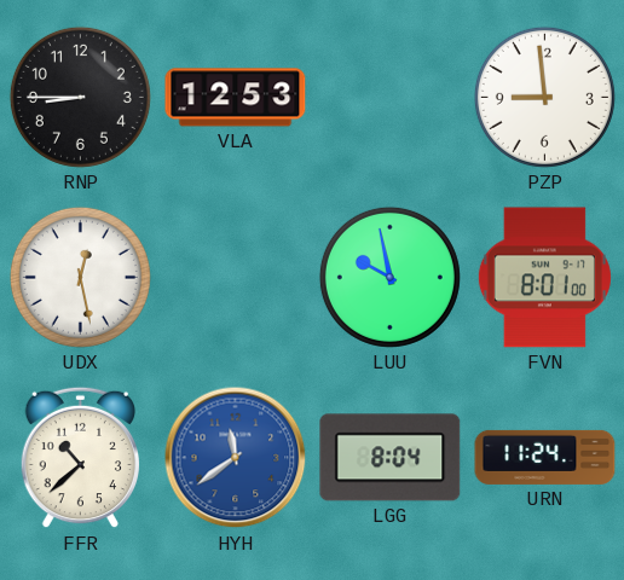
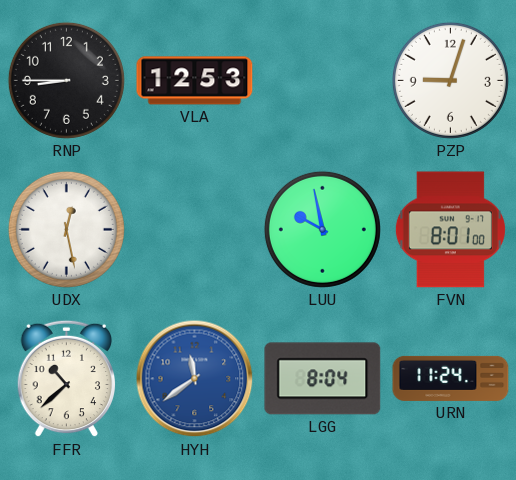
PZP: 8:59 -> 9:03 (450, 80)
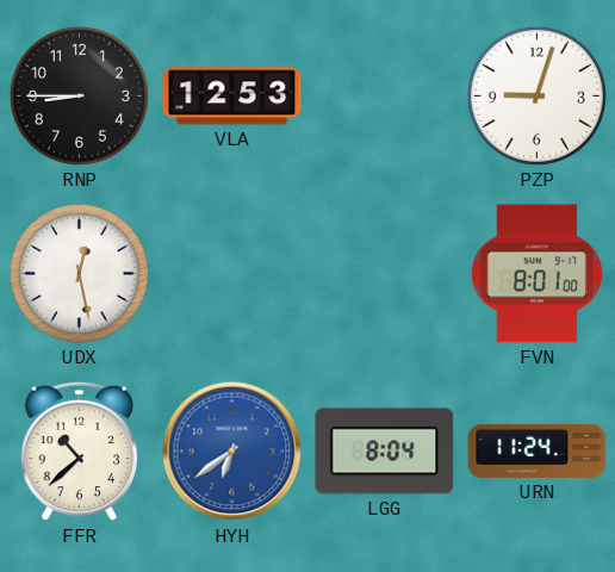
LUU: 9:58 -> none (322, 229)
HYH: 11:39 -> 6:39 (232, 452)
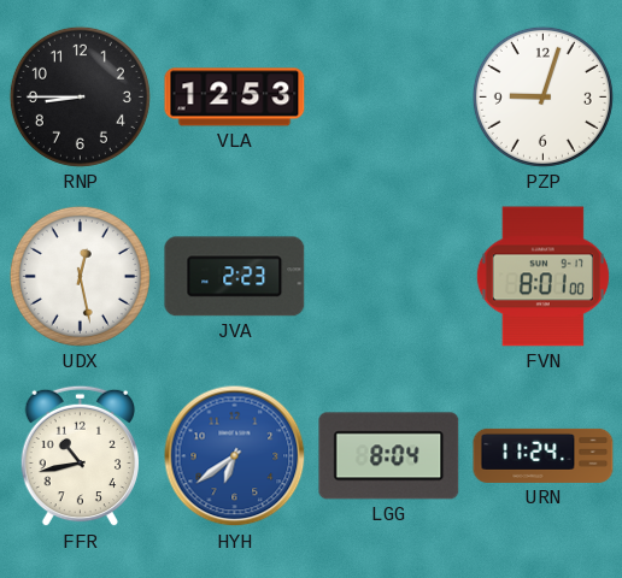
JVA: none -> 2:23 (235, 277)
FFR: 10:38 -> 10:43 (80, 456)
